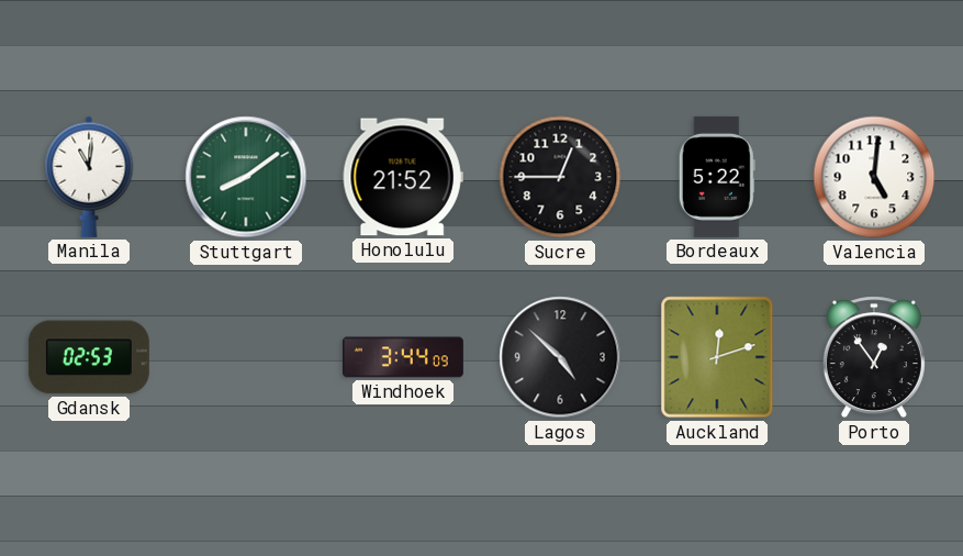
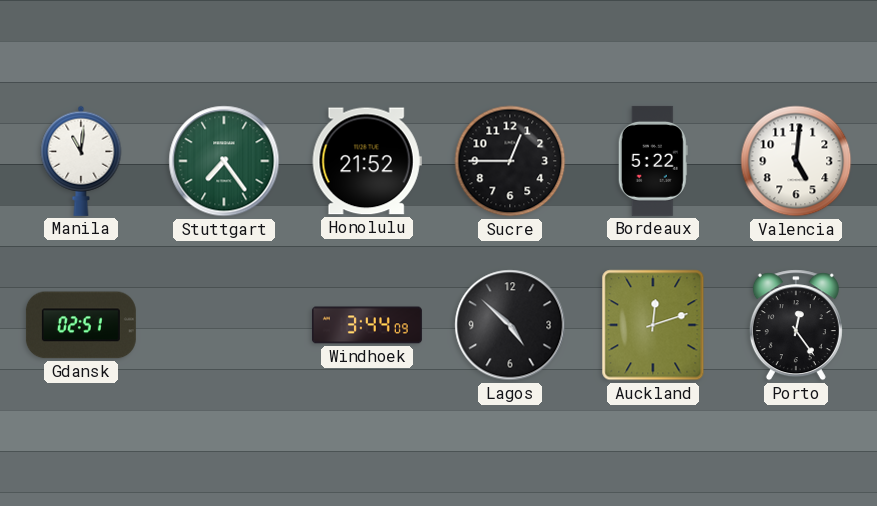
Stuttgart: 8:09 -> 7:24 (224, 161)
Gdansk: 02:53 -> 02:51 (81, 325)
Porto: 12:54 -> 12:24 (796, 325)
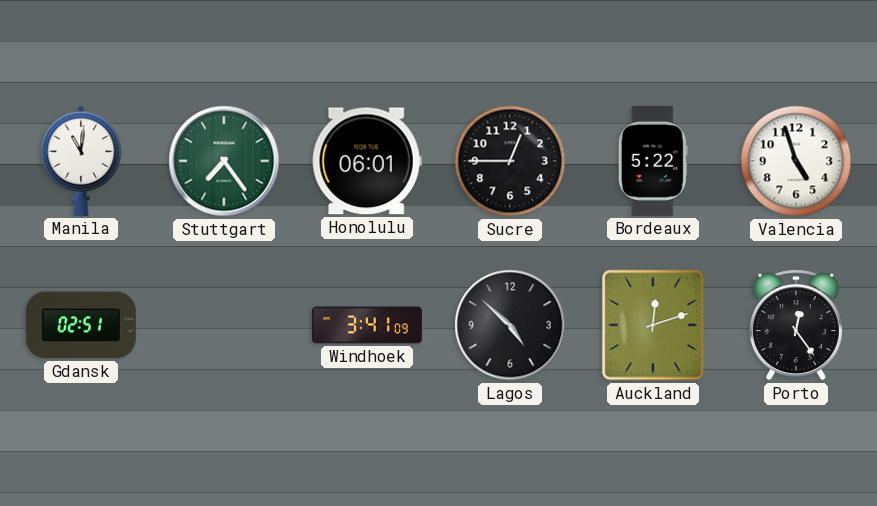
Honolulu: 21:52 -> 06:01 (367, 161)
Valencia: 5:01 -> 4:57 (796, 161)
Windhoek: 3:44 -> 3:41 (367, 325)
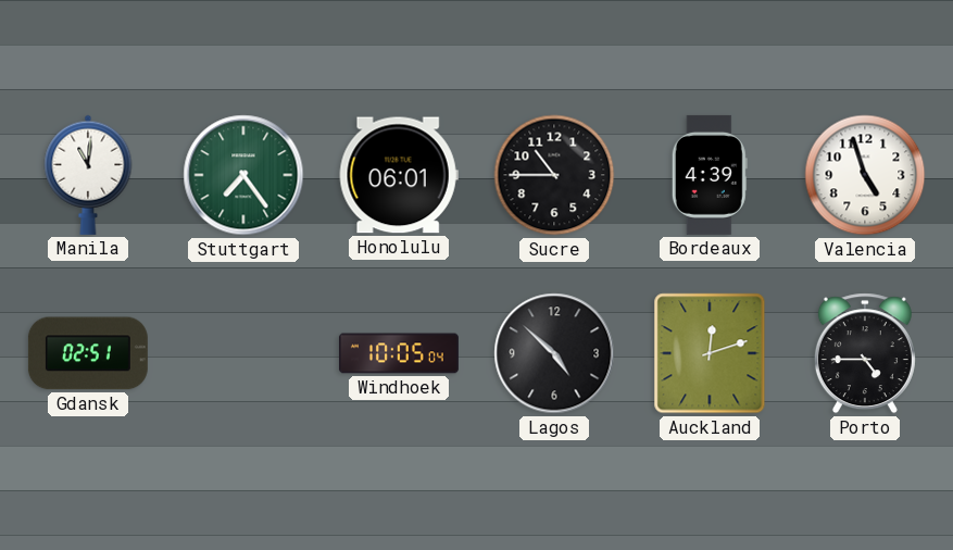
Sucre: 12:45 -> 10:45 (554, 175)
Bordeaux: 5:22 -> 4:39 (710, 175)
Windhoek: 3:41 -> 10:05 (399, 353)
Porto: 12:24 -> 4:45 (865, 353)
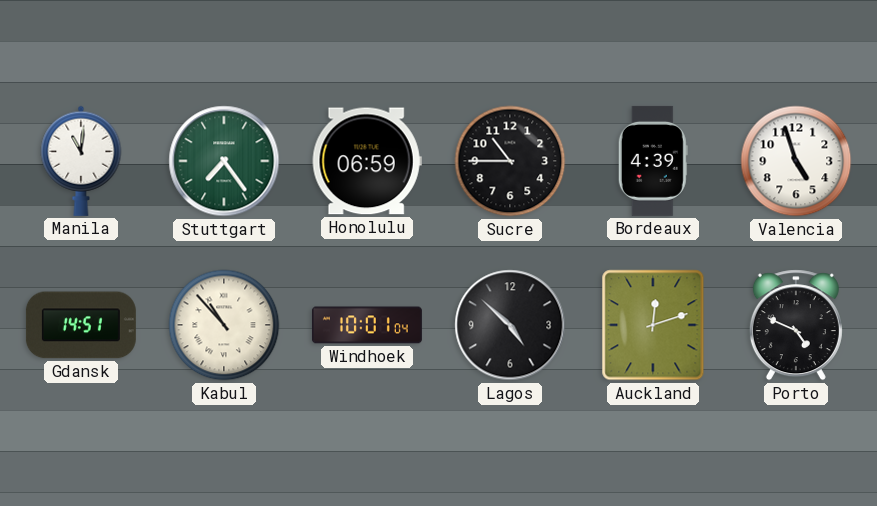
Honolulu: 06:01 -> 06:59 (367, 161)
Gdansk: 02:51 -> 14:51 (81, 325)
Kabul: none -> 10:53 (224, 325)
Windhoek: 10:05 -> 10:01 (367, 325)
Porto: 4:45 -> 4:49 (796, 325)
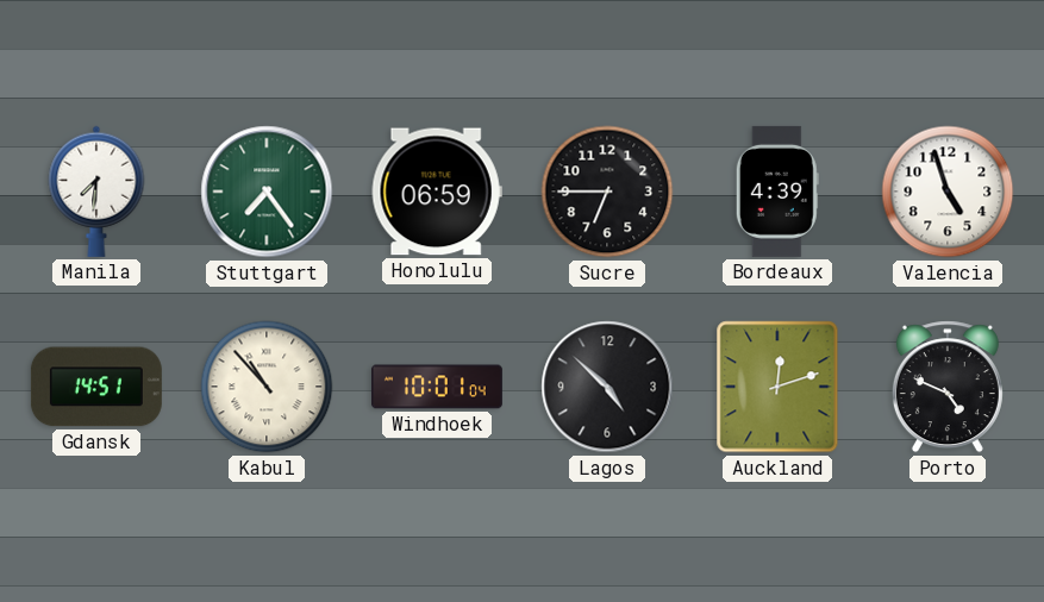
Manila: 11:01 -> 7:31 (96, 192)
Sucre: 10:45 -> 6:45 (607, 192)
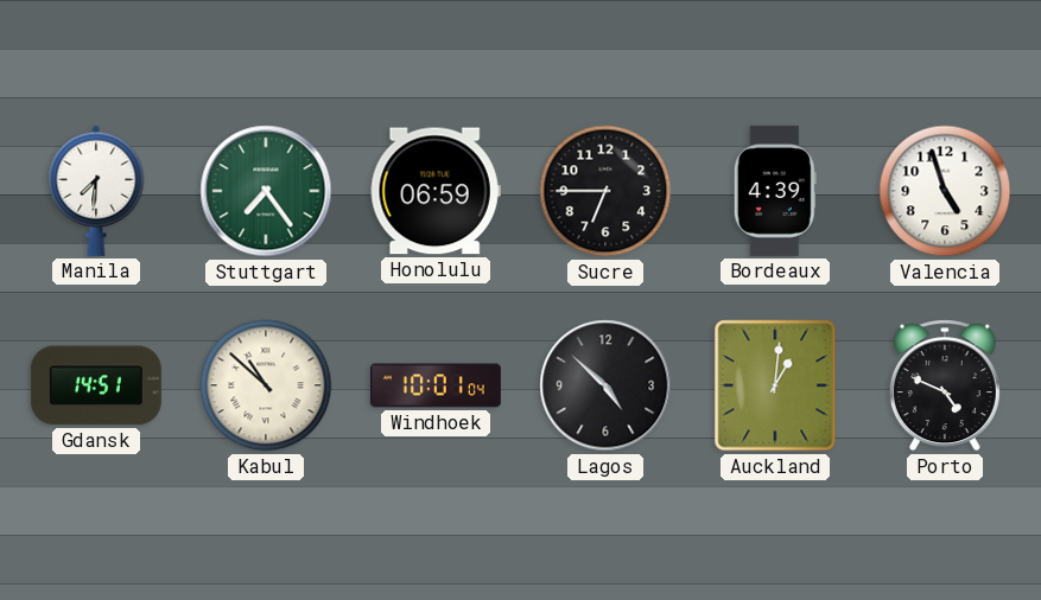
Kabul: 10:53 -> 10:52 (266, 385)
Auckland: 12:12 -> 1:01 (775, 385)
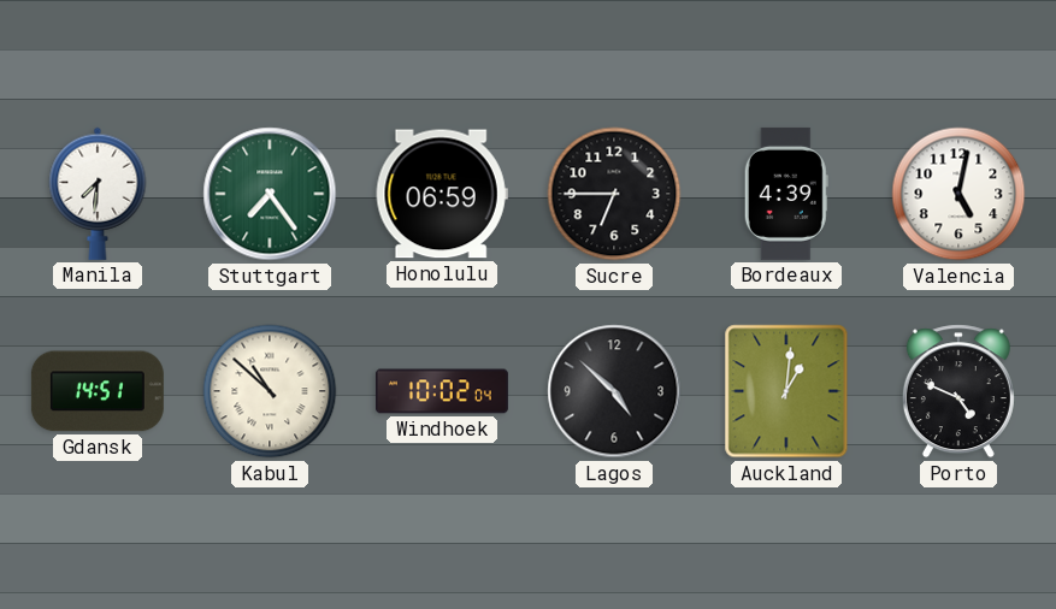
Valencia: 4:57 -> 5:02 (958, 194)
Windhoek: 10:01 -> 10:02 (442, 391)
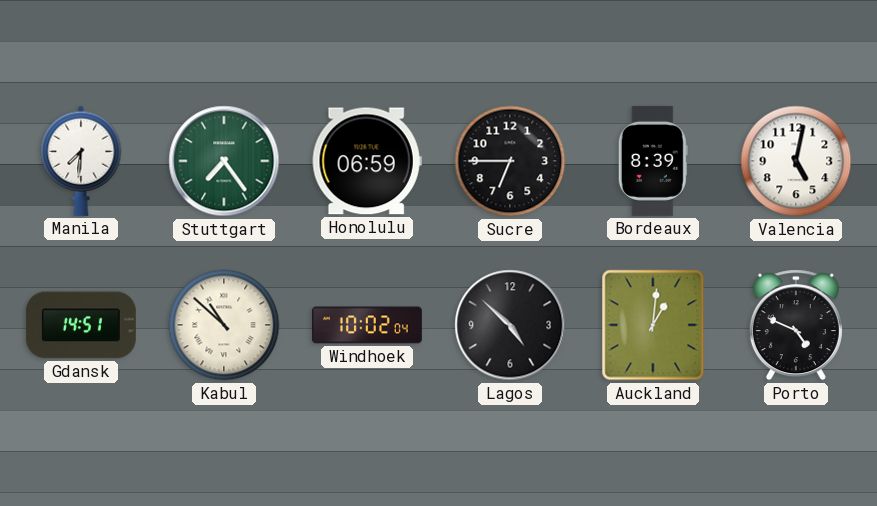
Bordeaux: 4:39 -> 8:39 (653, 161)
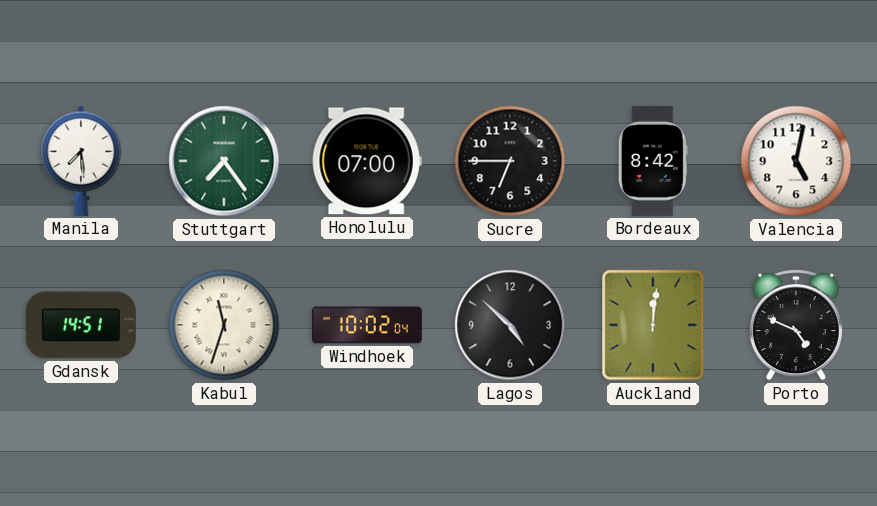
Manila: 7:31 -> 7:29 (81, 161)
Honolulu: 06:59 -> 07:00 (367, 161)
Bordeaux: 8:39 -> 8:42 (653, 161)
Kabul: 10:52 -> 11:33 (224, 325)
Auckland: 1:01 -> 12:01 (653, 325)
